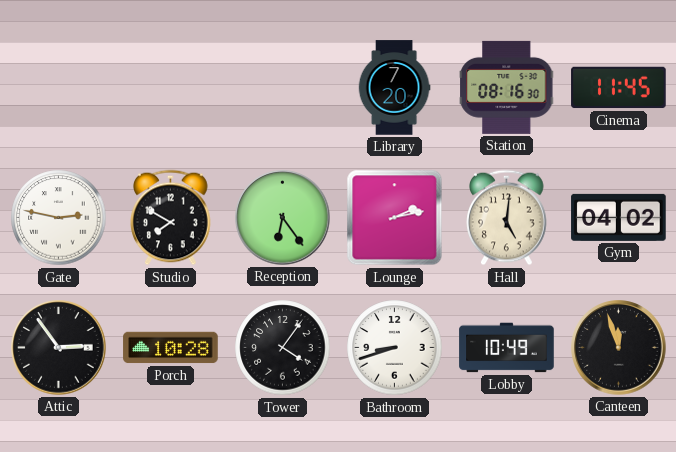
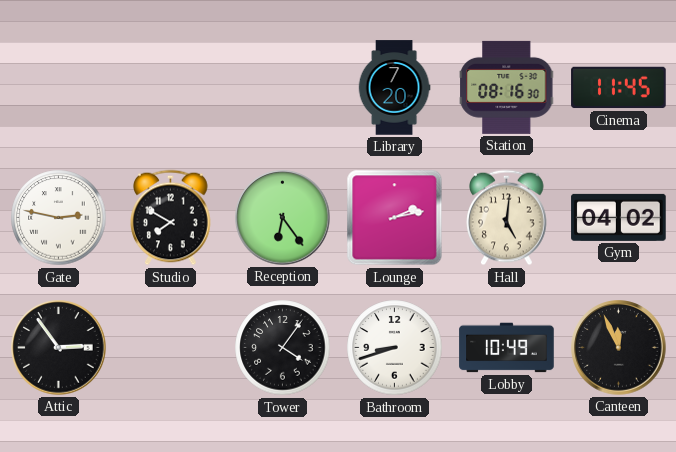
Porch: 10:28 -> none (171, 348)
Canteen: 11:57 -> 11:56 (619, 348)
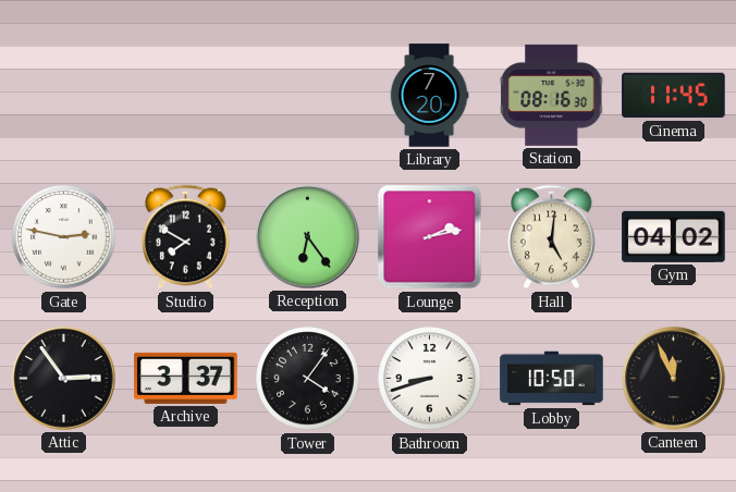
Archive: none -> 3:37 (186, 378)
Lobby: 10:49 -> 10:50 (552, 379)
